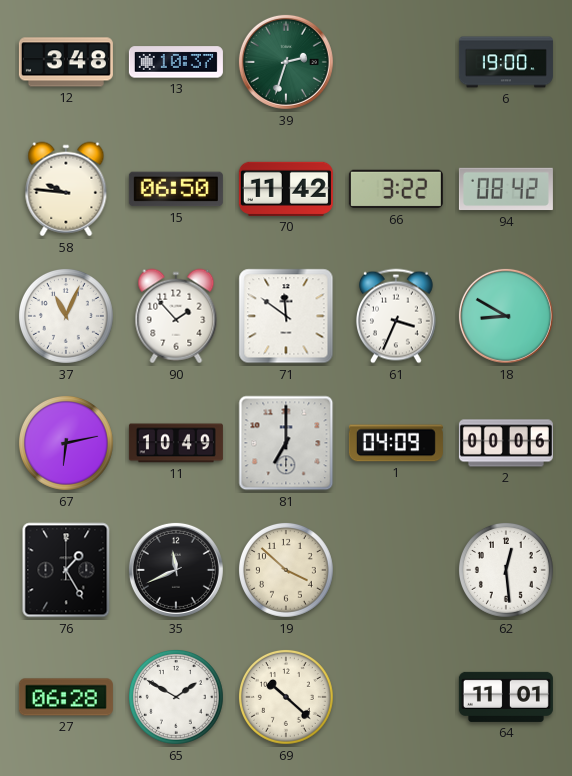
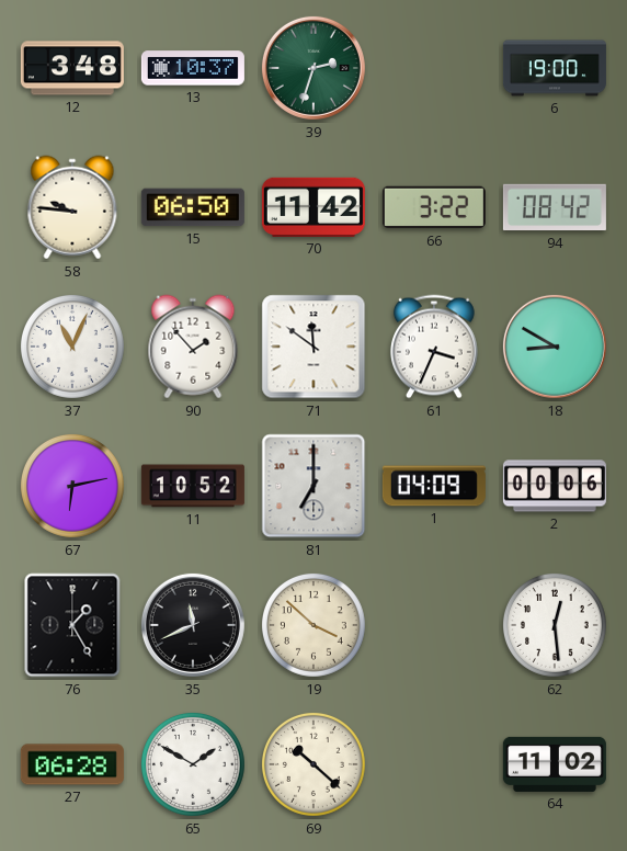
11: 10:49 -> 10:52 (193, 486)
64: 11:01 -> 11:02 (555, 764)
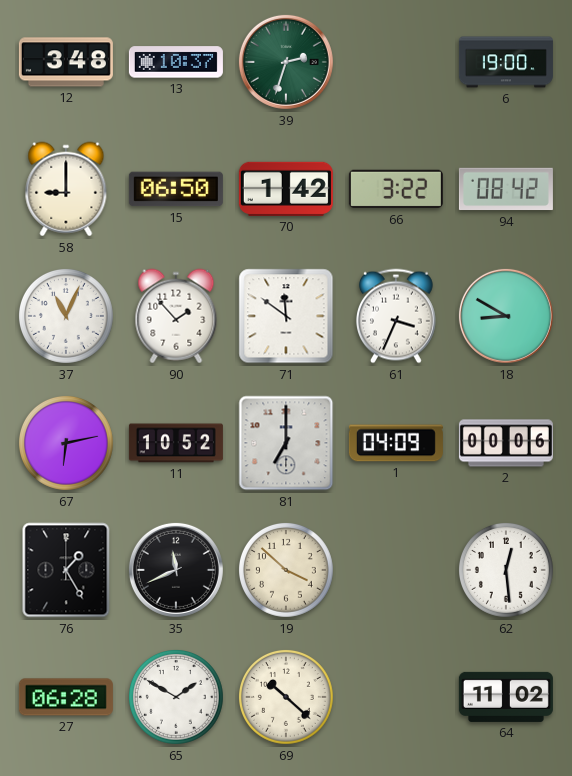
58: 9:46 -> 9:00 (66, 189)
70: 11:42 -> 1:42 (286, 189)
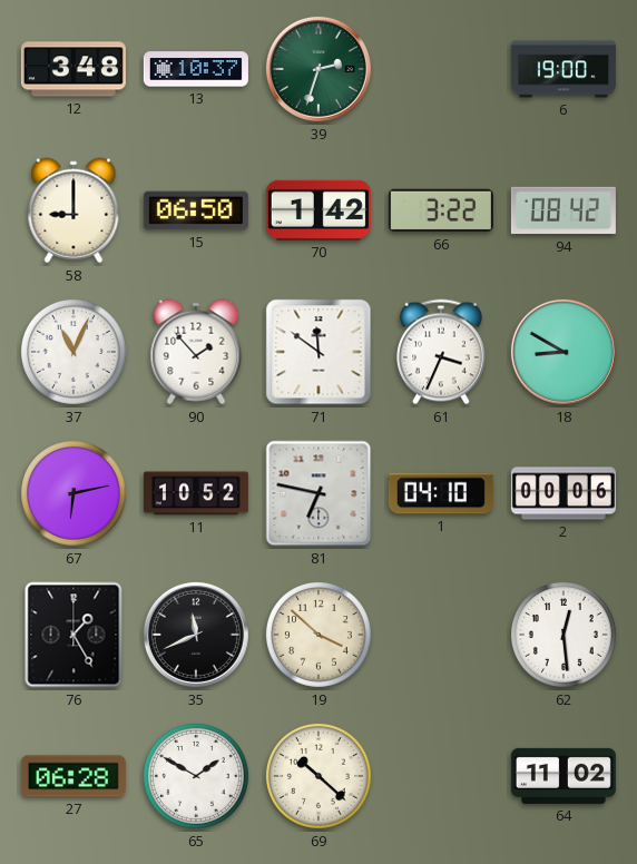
81: 7:00 -> 6:47 (318, 493)
1: 04:09 -> 04:10 (441, 493)
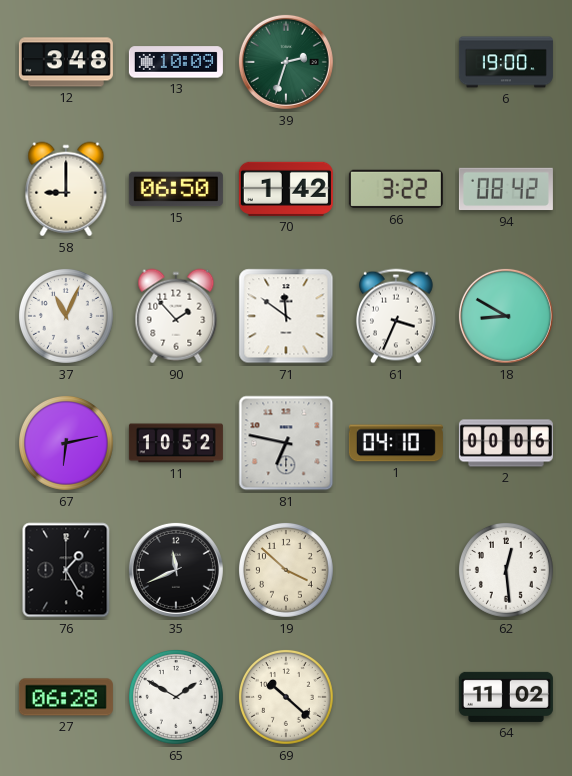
13: 10:37 -> 10:09 (176, 62)
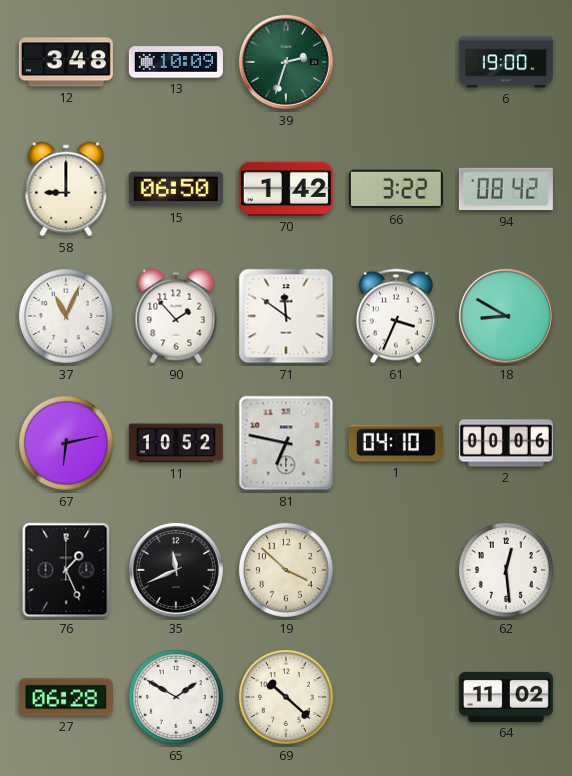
76: 1:25 -> 1:26 (66, 570)
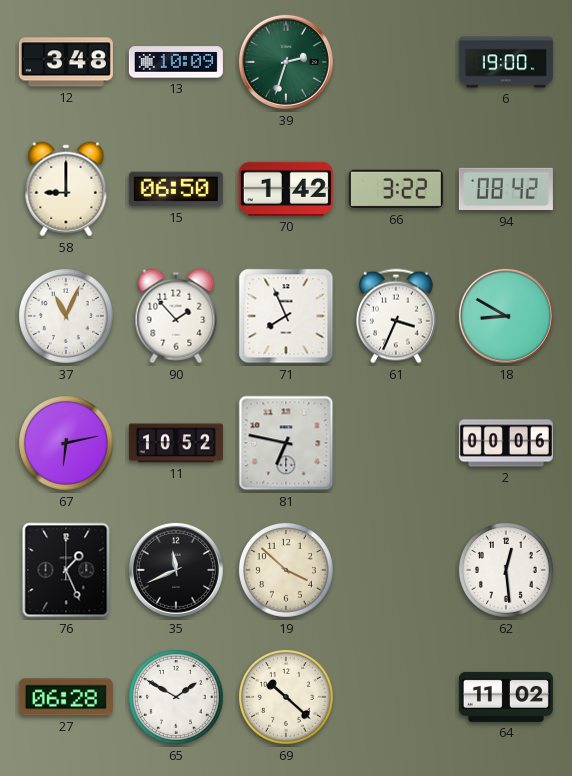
71: 11:51 -> 7:56 (286, 316)
1: 04:10 -> none (396, 443)
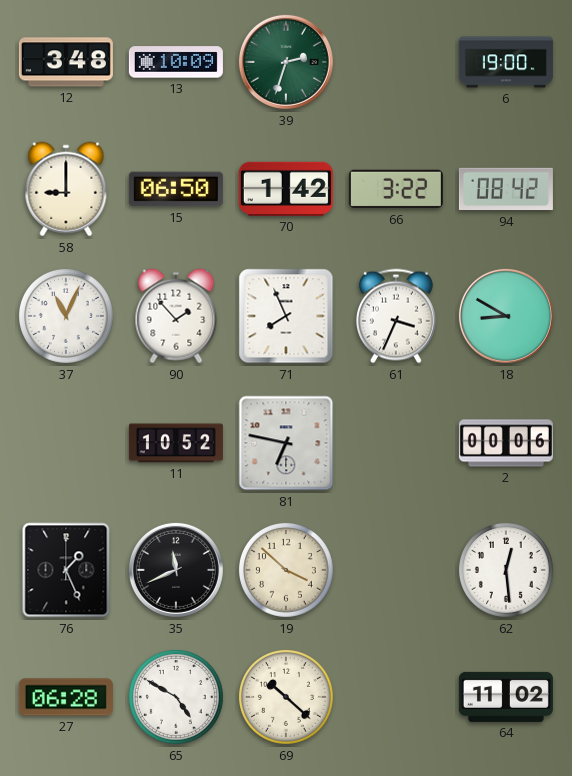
67: 6:13 -> none (66, 443)
65: 1:50 -> 4:50 (176, 697)
